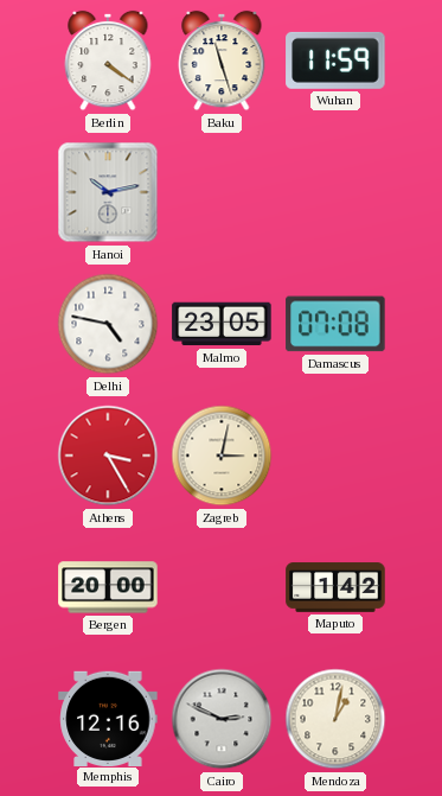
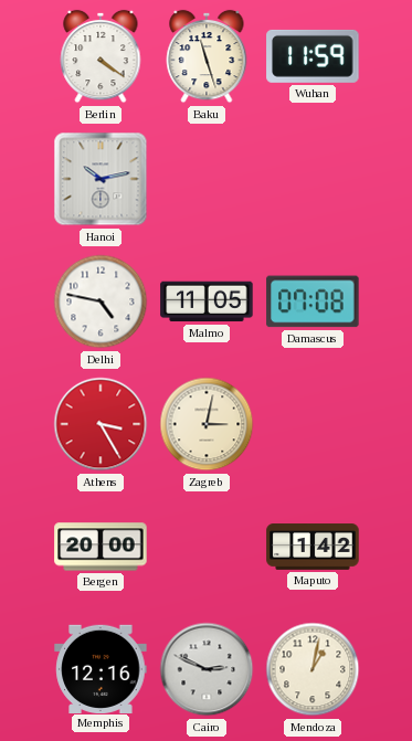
Malmo: 23:05 -> 11:05 (207, 301)
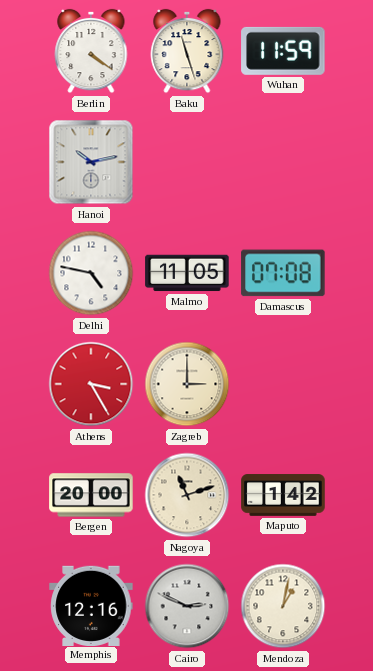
Zagreb: 3:02 -> 3:00 (187, 384)
Nagoya: none -> 11:12 (187, 495)
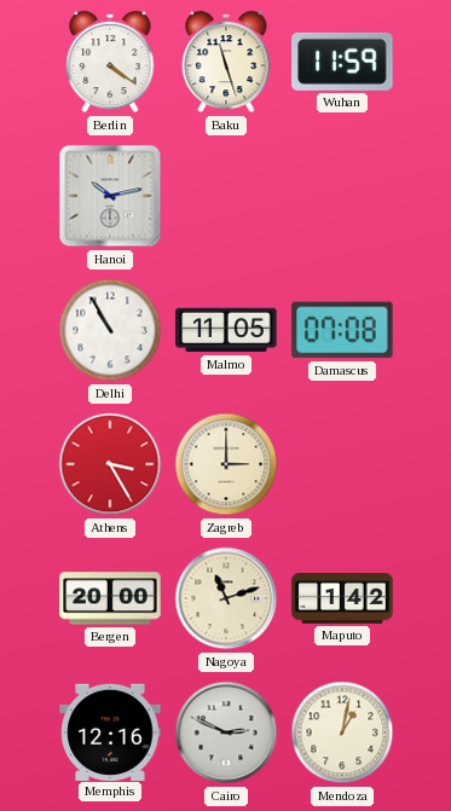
Delhi: 4:47 -> 10:55 (110, 330)
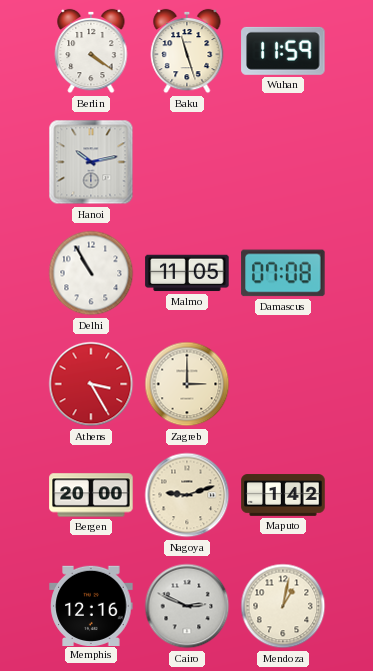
Nagoya: 11:12 -> 9:12 (187, 495)
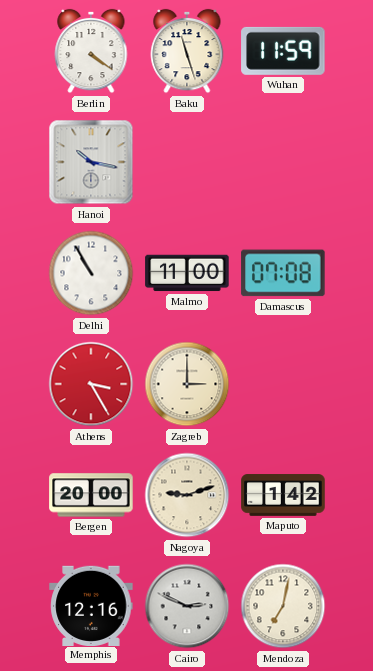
Hanoi: 10:13 -> 10:17 (91, 162)
Malmo: 11:05 -> 11:00 (187, 273)
Mendoza: 1:02 -> 7:02 (283, 606)
